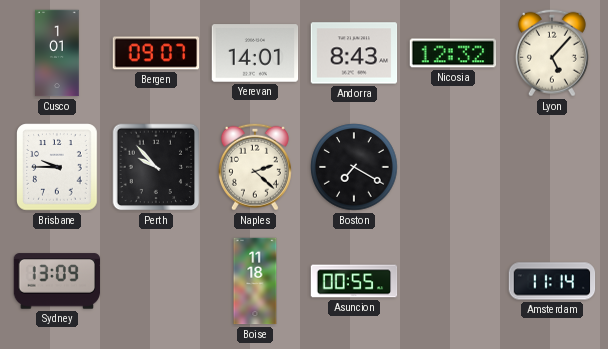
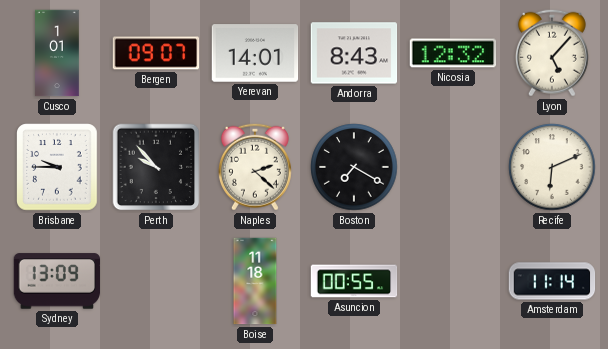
Recife: none -> 6:11 (552, 167)
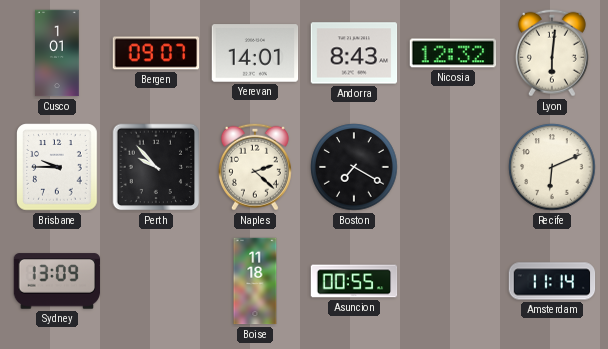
Lyon: 5:07 -> 6:01 (552, 53)
